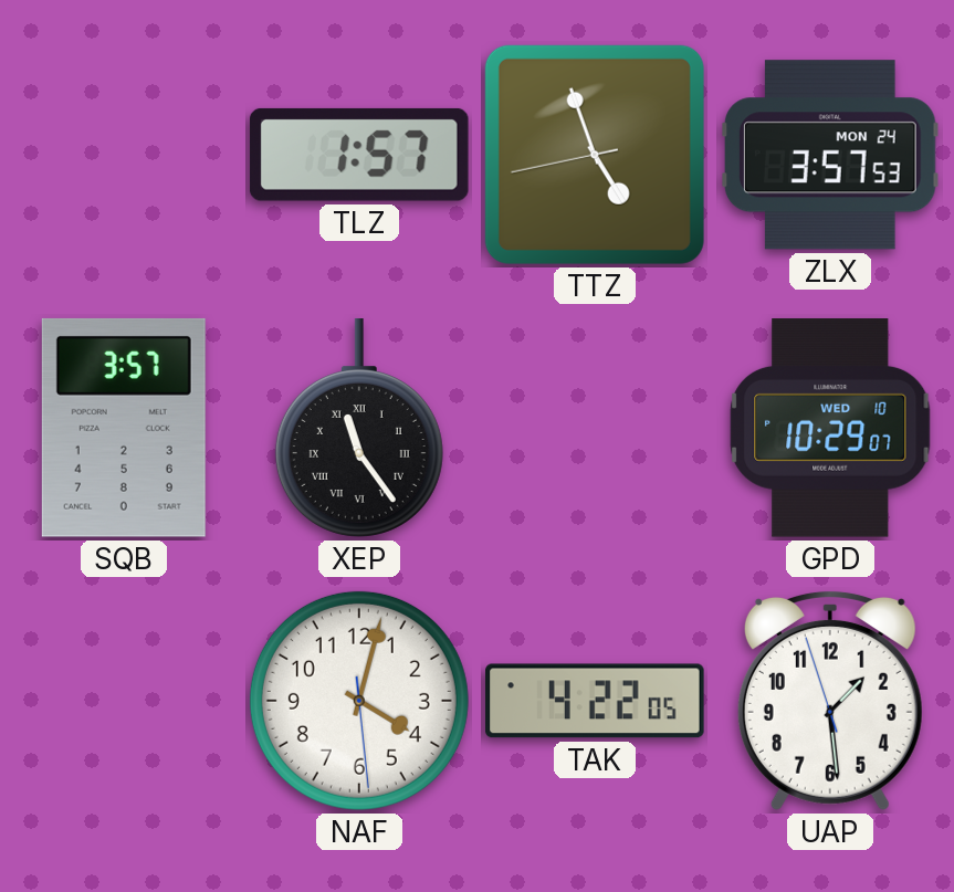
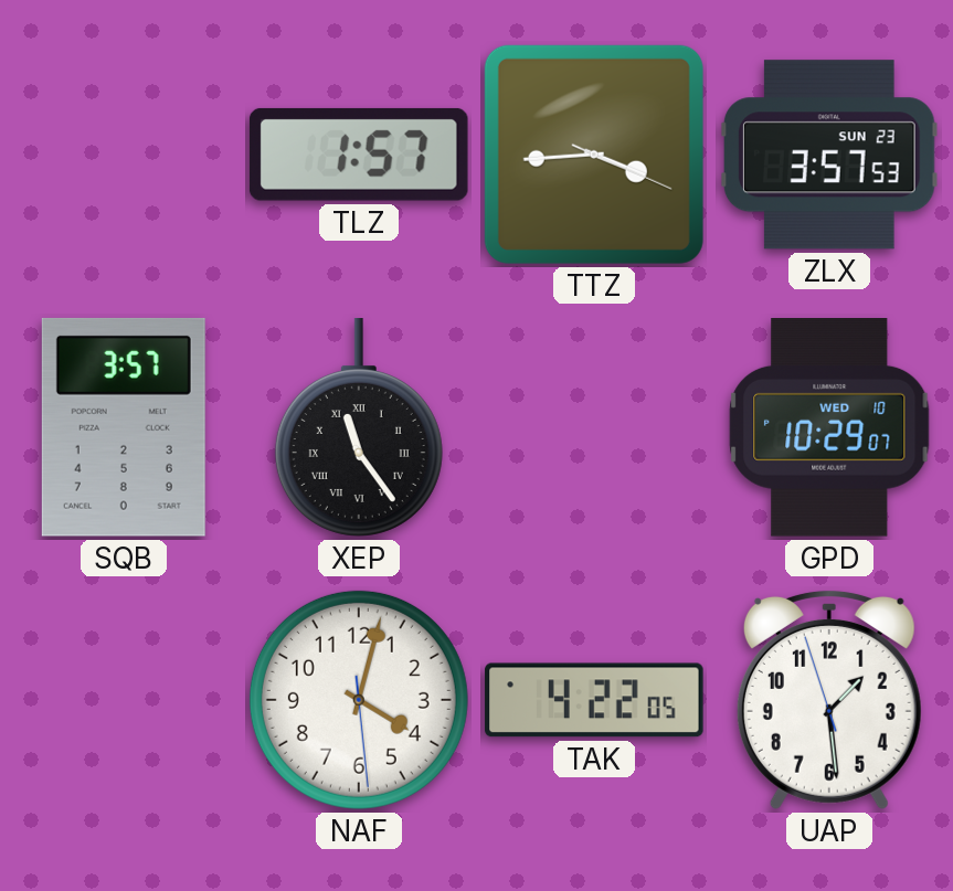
TTZ: 4:56 -> 3:44 (594, 155)
ZLX date: MON 24 -> SUN 23 (829, 155)
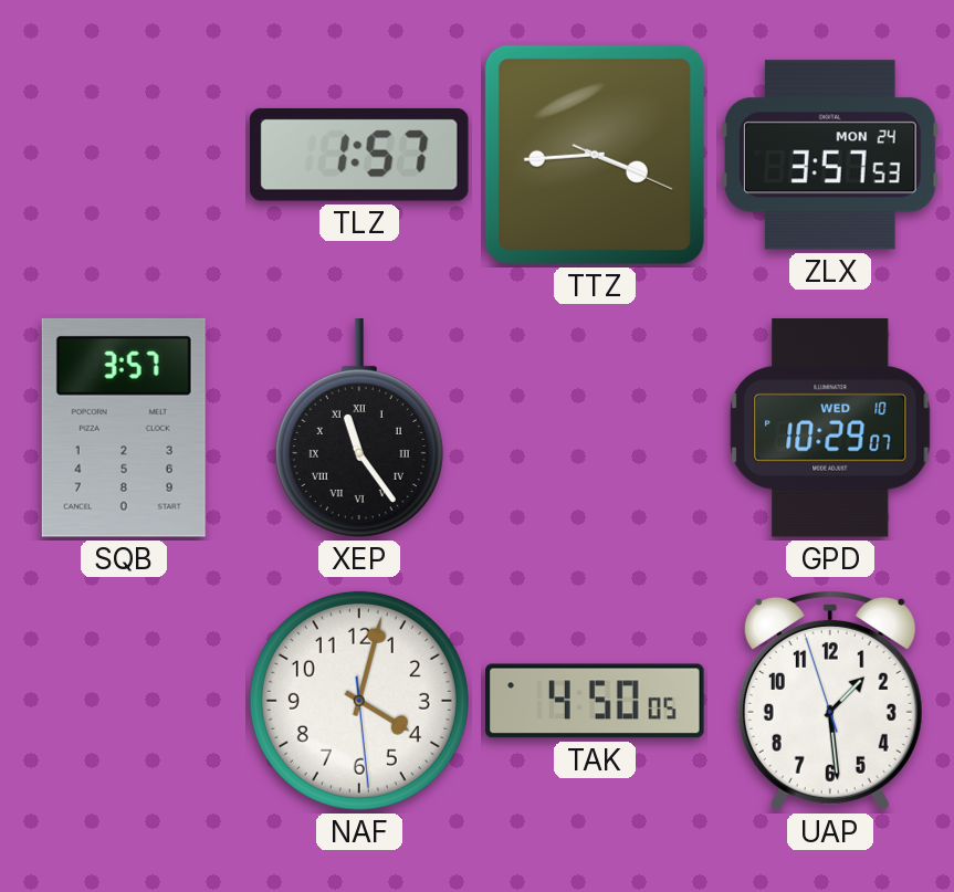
ZLX date: SUN 23 -> MON 24 (830, 155)
TAK: 4:22 -> 4:50 (595, 701)
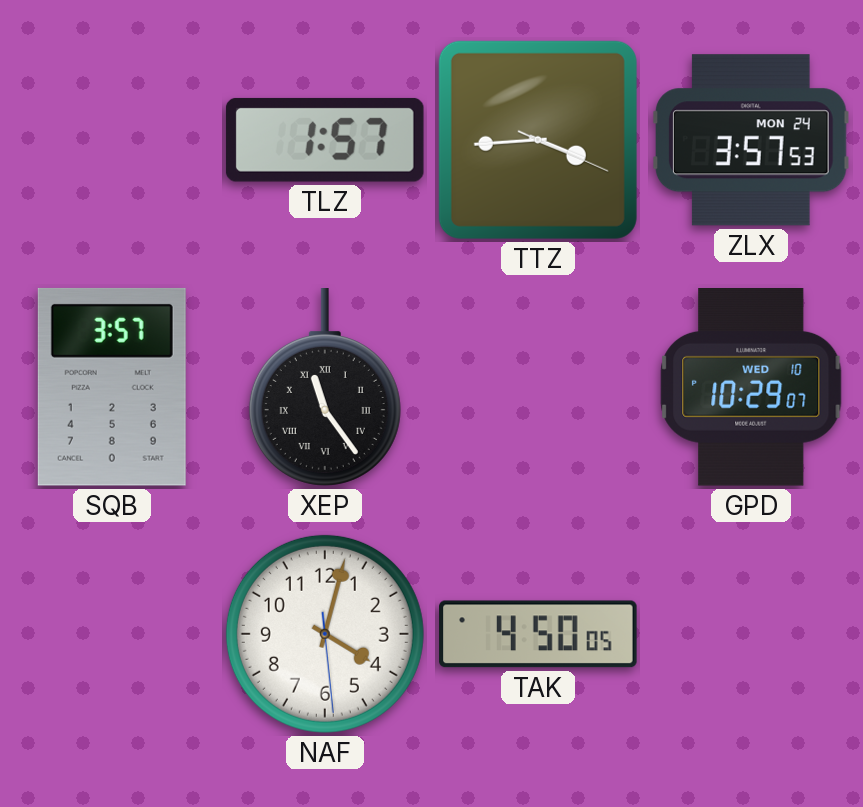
UAP: 1:28 -> none (830, 700)
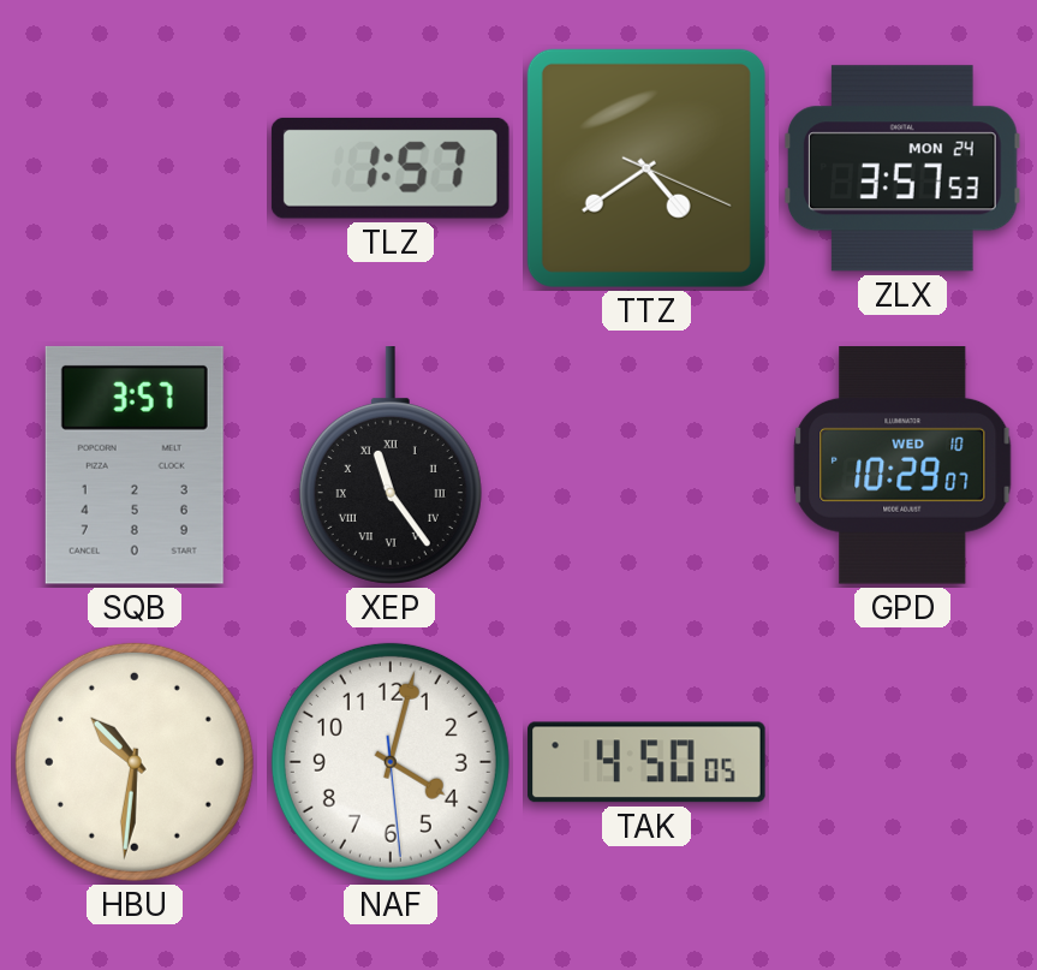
TTZ: 3:44 -> 4:39 (646, 168)
HBU: none -> 10:31 (135, 762)
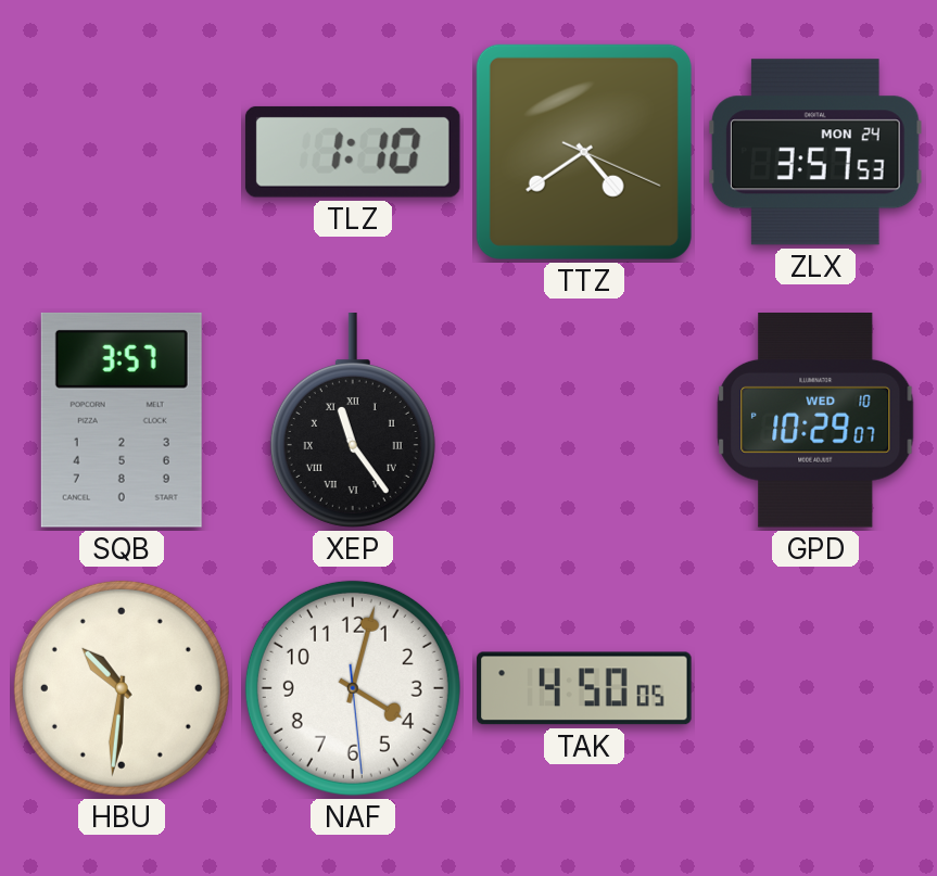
TLZ: 1:57 -> 1:10 (353, 152)
